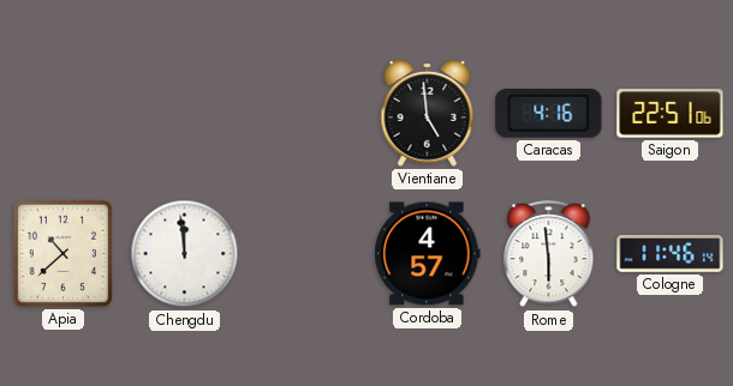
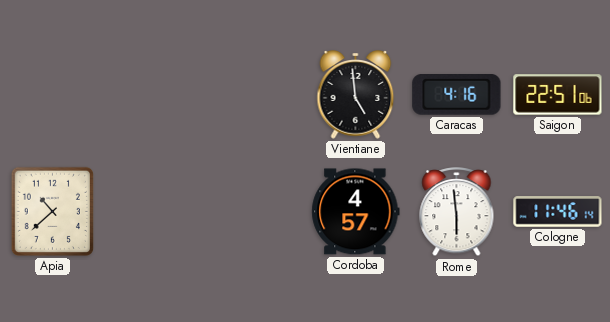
Chengdu: 11:59 -> none (185, 254)
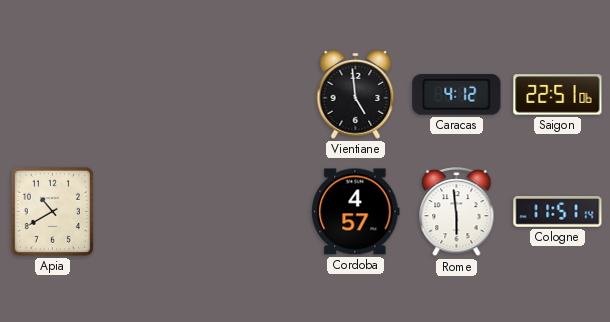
Caracas: 4:16 -> 4:12 (457, 95)
Apia: 10:38 -> 10:40 (52, 211)
Cologne: 11:46 -> 11:51 (558, 212)
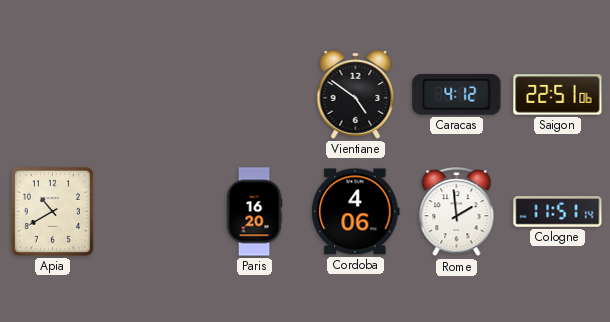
Vientiane: 4:59 -> 4:51 (356, 95)
Paris: none -> 16:20 (254, 212)
Cordoba: 4:57 -> 4:06 (356, 212)
Rome: 5:59 -> 1:59 (457, 212)
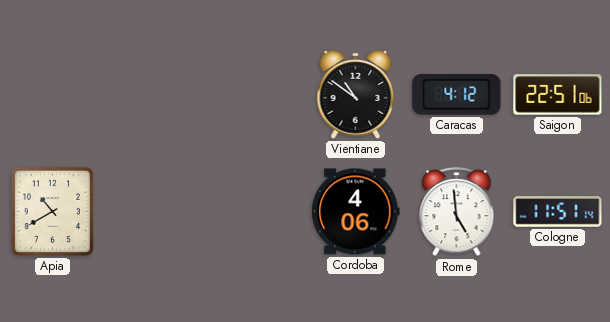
Vientiane: 4:51 -> 10:51 (356, 95)
Paris: 16:20 -> none (254, 212)
Rome: 1:59 -> 4:59 (457, 212)
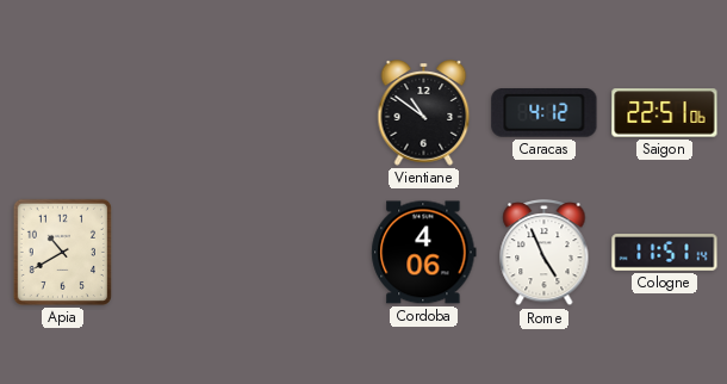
Rome: 4:59 -> 4:56 (545, 253)
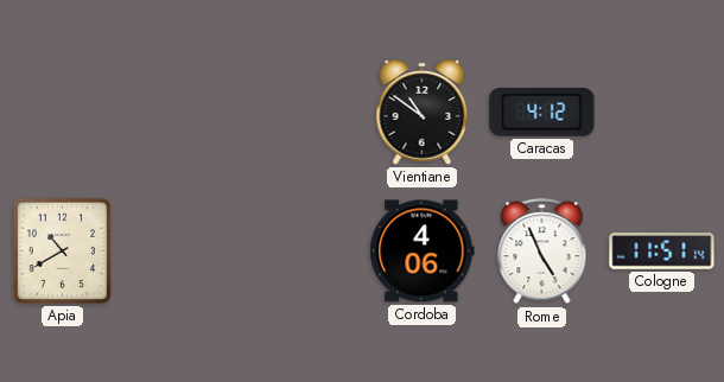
Saigon: 22:51 -> none (665, 113)
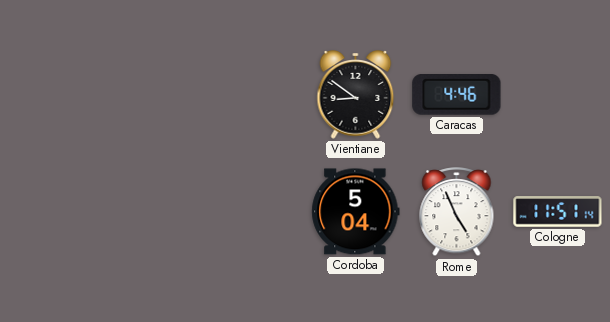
Vientiane: 10:51 -> 8:51 (356, 95)
Caracas: 4:12 -> 4:46 (457, 95)
Apia: 10:40 -> none (62, 250)
Cordoba: 4:06 -> 5:04 (356, 212)
